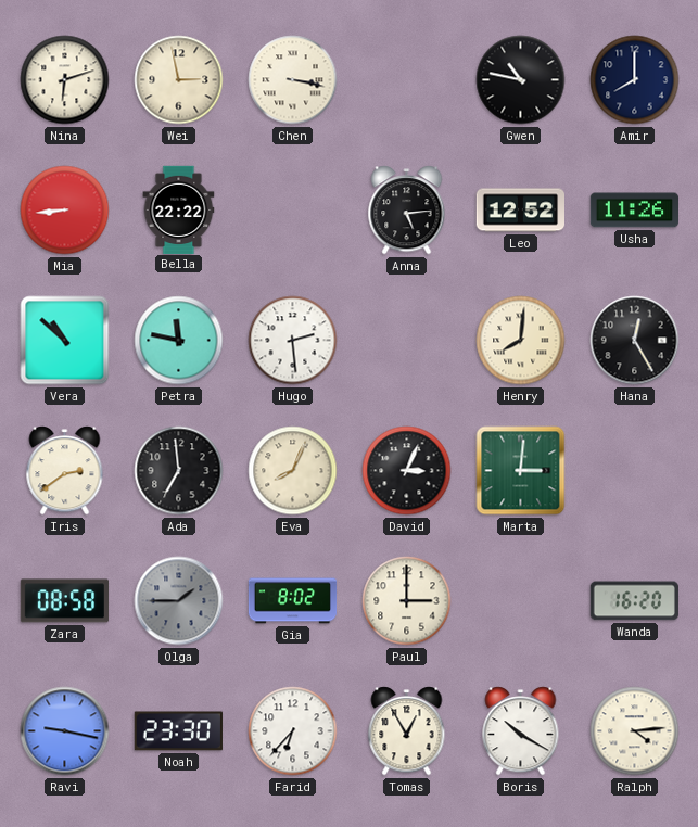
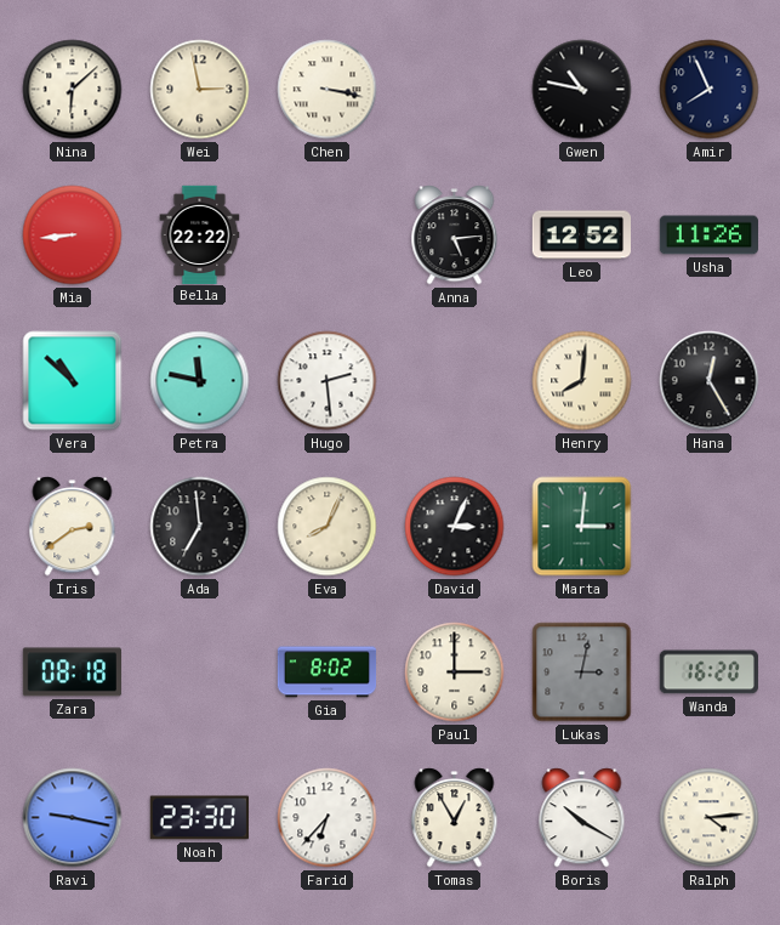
Nina: 6:12 -> 6:08 (73, 90)
Amir: 8:00 -> 7:56 (710, 90)
Zara: 08:58 -> 08:18 (72, 673)
Olga: 1:45 -> none (179, 601)
Lukas: none -> 3:02 (582, 673)
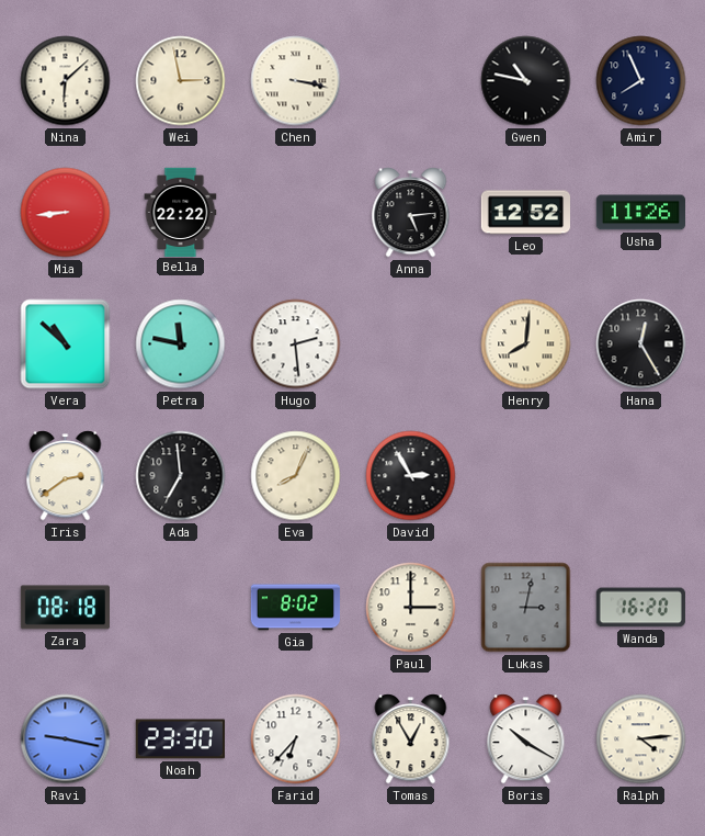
David: 3:04 -> 2:55 (411, 476)
Marta: 3:01 -> none (582, 527)
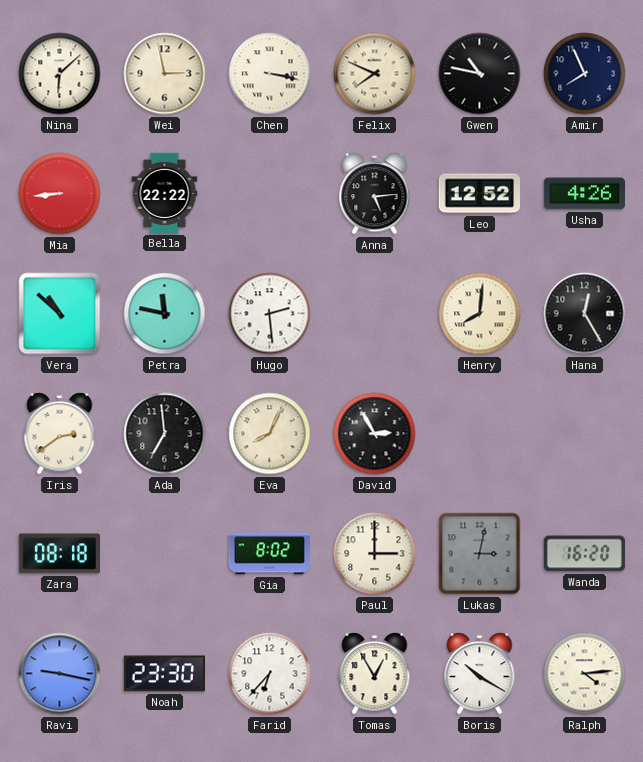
Felix: none -> 7:49 (375, 74)
Usha: 11:26 -> 4:26 (584, 194)
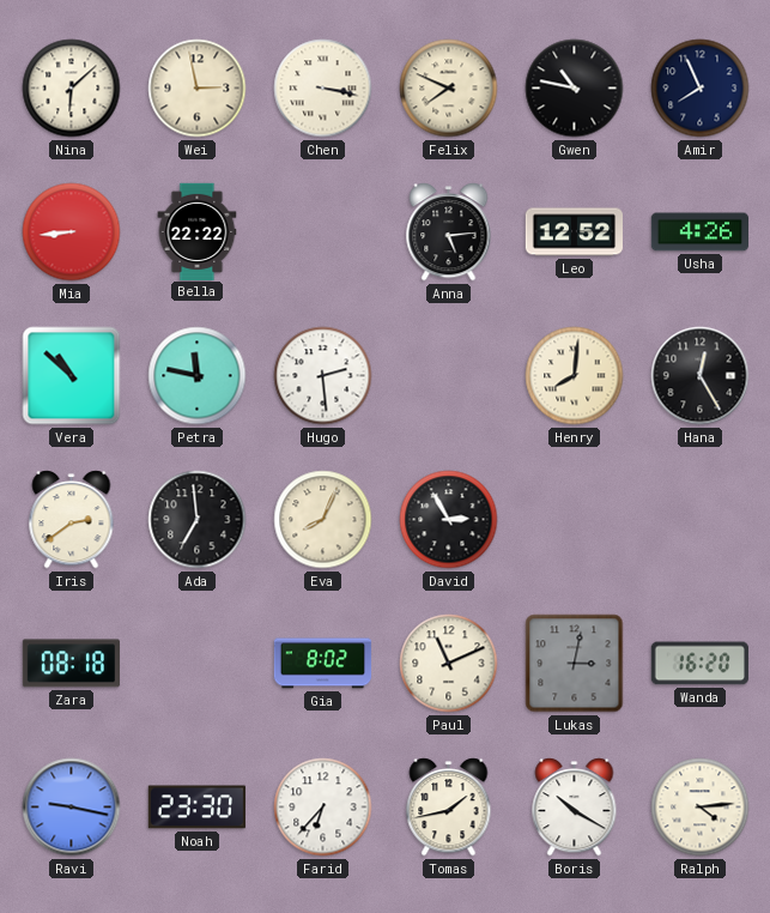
Paul: 3:00 -> 11:11 (449, 664)
Tomas: 12:55 -> 1:43 (449, 808)
